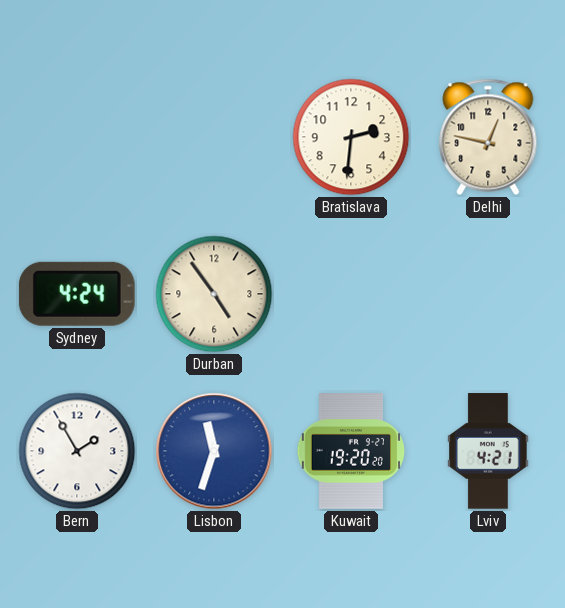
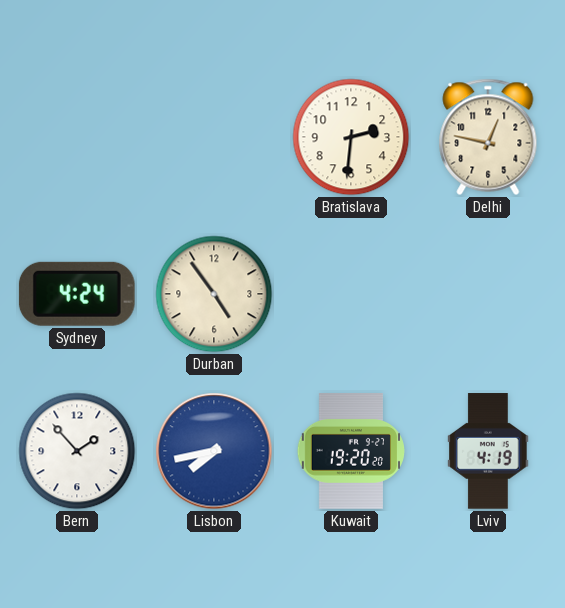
Bern: 1:55 -> 1:53 (77, 451)
Lisbon: 11:33 -> 7:43 (214, 451)
Lviv: 4:21 -> 4:19 (488, 451)
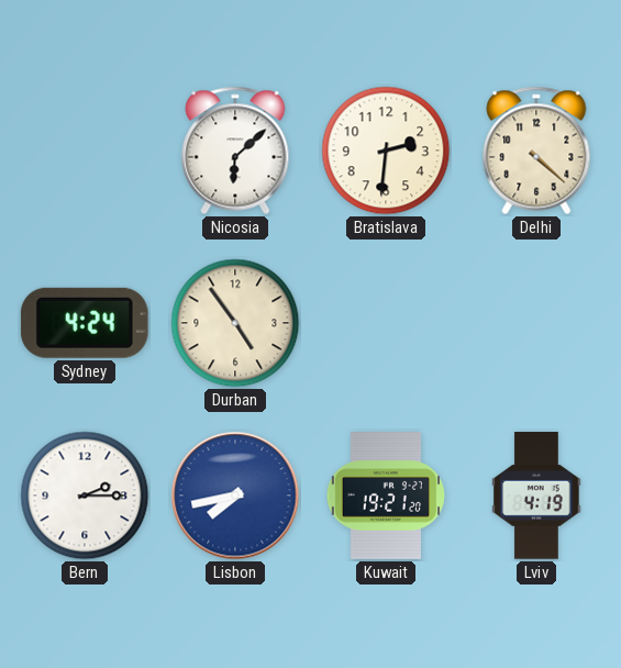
Nicosia: none -> 6:08 (235, 151)
Delhi: 12:47 -> 4:22 (536, 151)
Bern: 1:53 -> 2:15 (85, 496)
Kuwait: 19:20 -> 19:21 (385, 496)
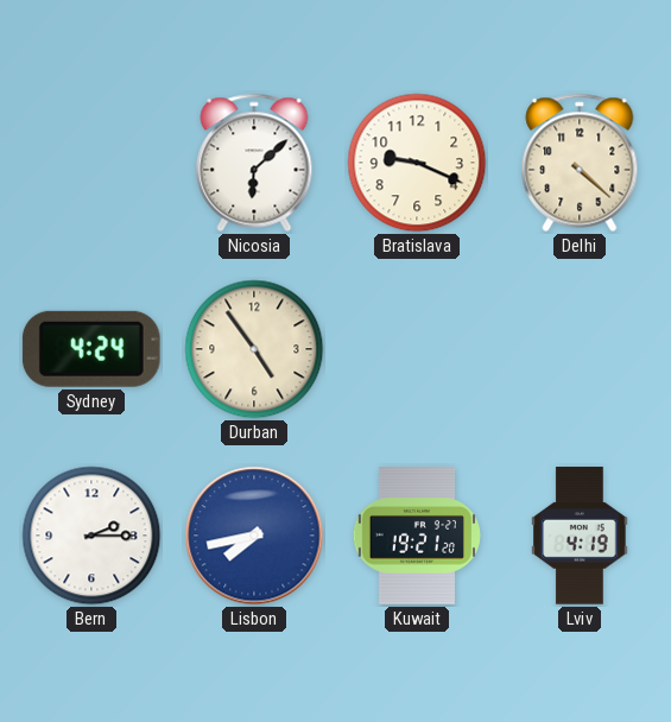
Bratislava: 2:31 -> 9:19 (417, 163)
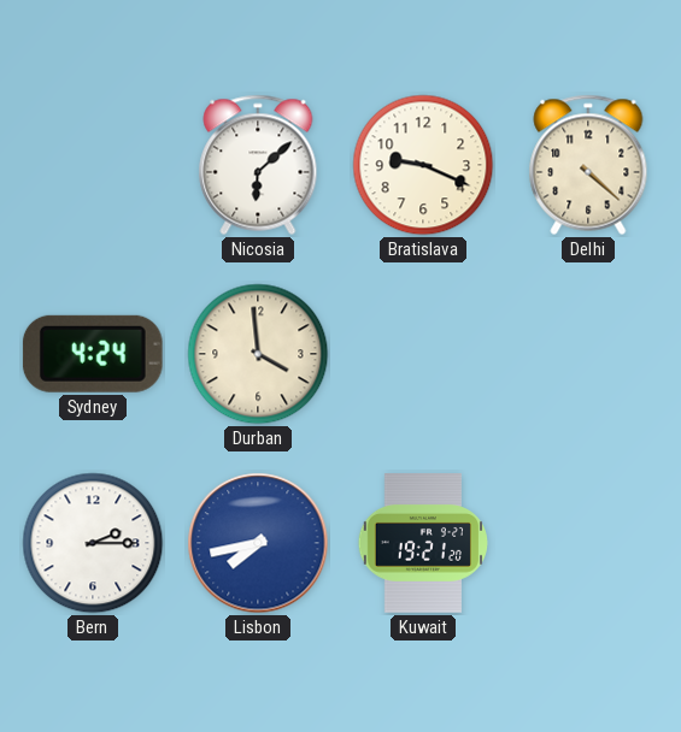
Durban: 4:54 -> 3:59 (258, 354)
Lviv: 4:19 -> none (580, 536)
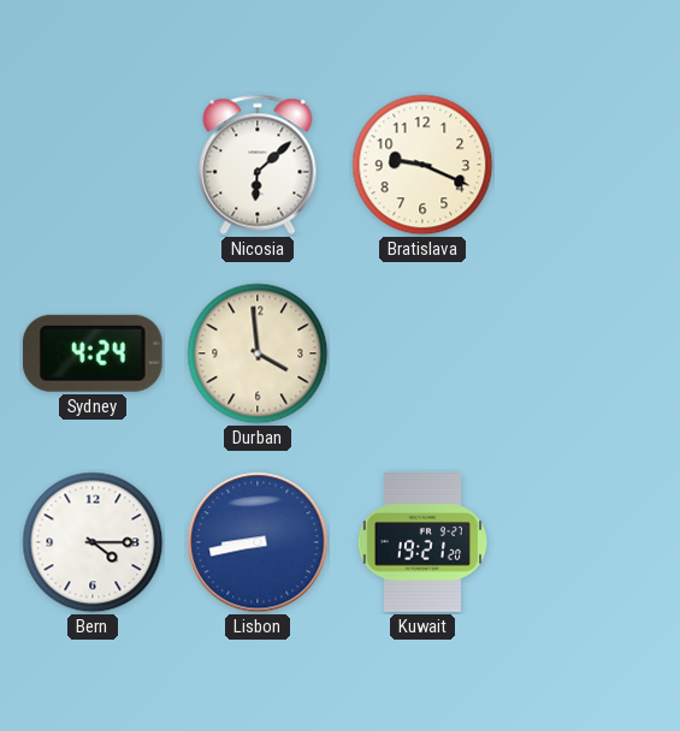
Delhi: 4:22 -> none (588, 165)
Bern: 2:15 -> 4:15 (93, 542)
Lisbon: 7:43 -> 8:43 (258, 542)
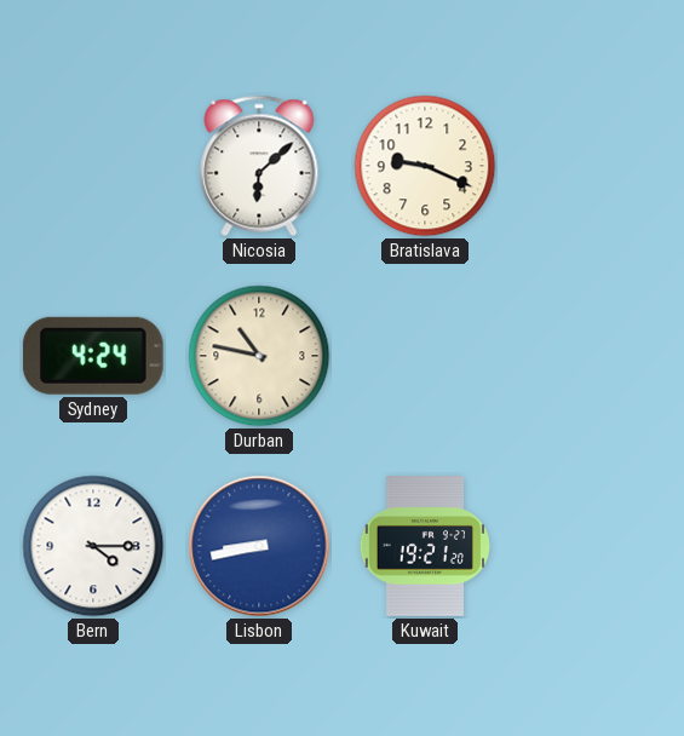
Durban: 3:59 -> 10:47 (259, 356)
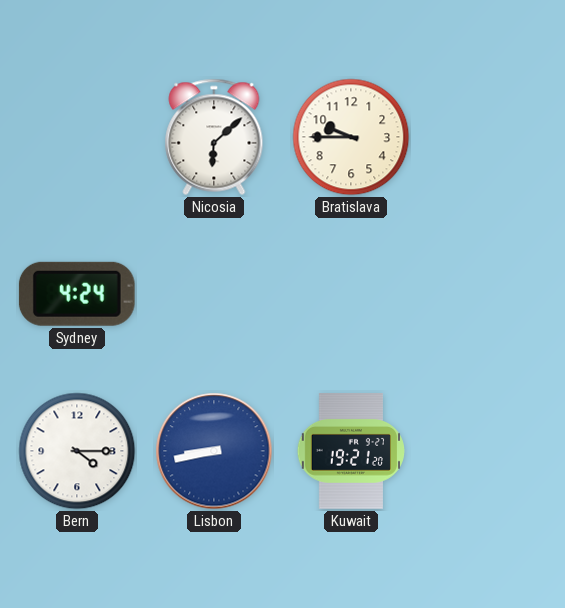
Bratislava: 9:19 -> 9:45 (351, 137)
Durban: 10:47 -> none (259, 356)
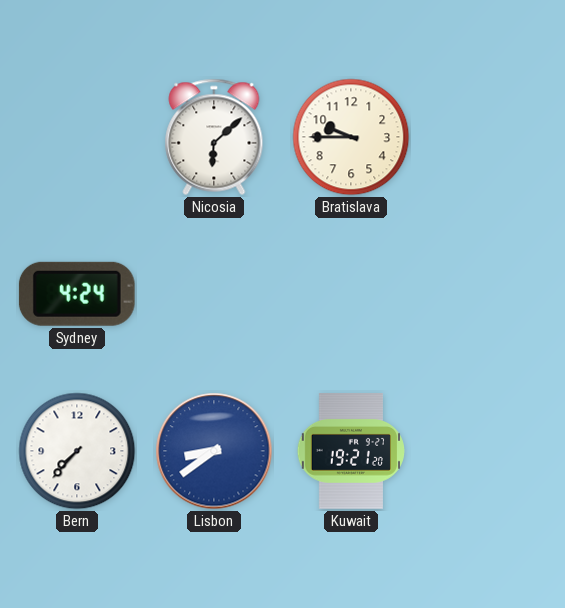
Bern: 4:15 -> 7:37 (77, 451)
Lisbon: 8:43 -> 8:39 (214, 451)
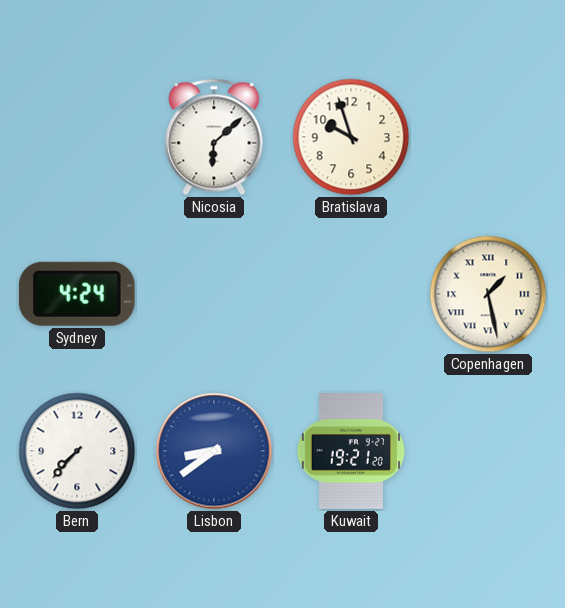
Bratislava: 9:45 -> 9:57 (351, 137)
Copenhagen: none -> 1:28 (488, 294)
